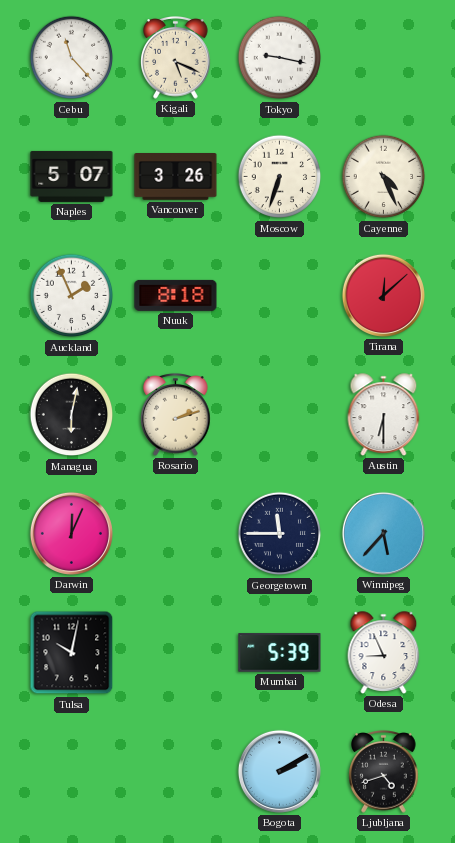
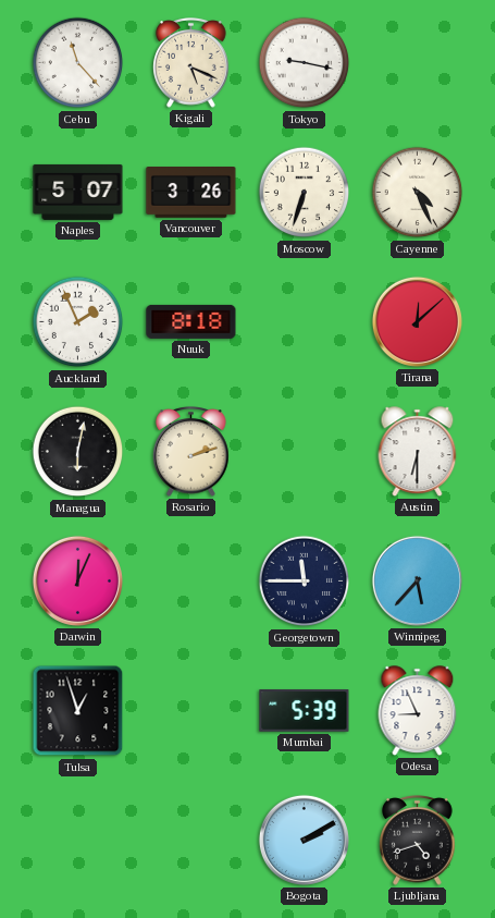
Tulsa: 10:02 -> 12:57 (78, 711)
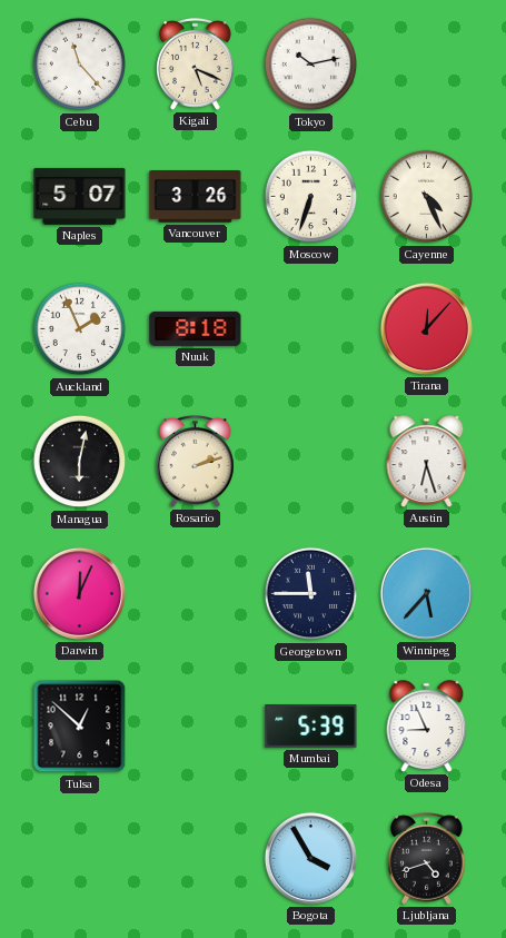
Tokyo: 9:17 -> 10:13 (311, 65)
Tirana: 12:08 -> 12:07 (426, 328)
Austin: 6:30 -> 6:27 (427, 462)
Tulsa: 12:57 -> 12:52 (80, 727)
Bogota: 2:10 -> 3:55 (310, 858)
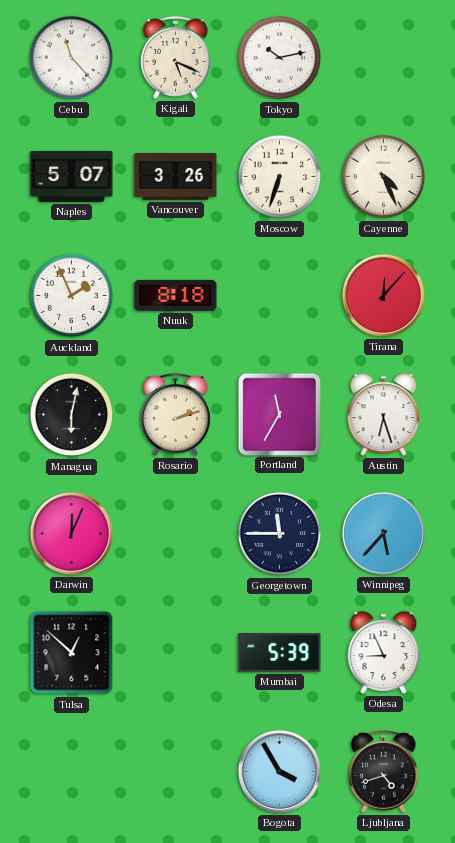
Portland: none -> 11:35 (279, 414)
